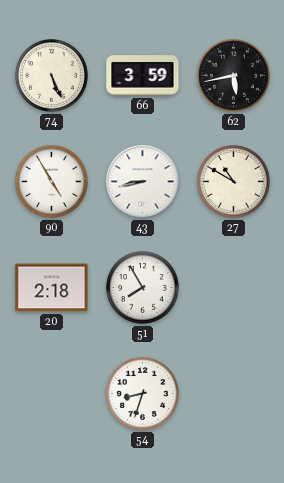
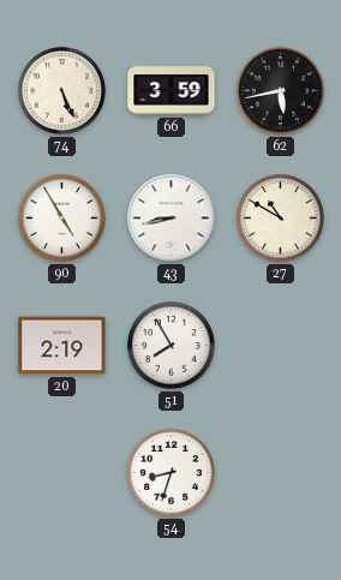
20: 2:18 -> 2:19 (62, 346)
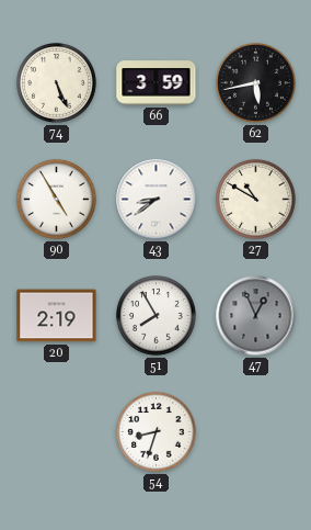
43: 8:43 -> 8:39 (157, 200)
47: none -> 12:56 (256, 316)
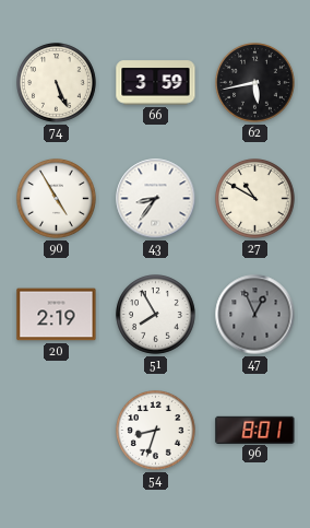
43: 8:39 -> 8:36 (156, 199)
96: none -> 8:01 (255, 430)
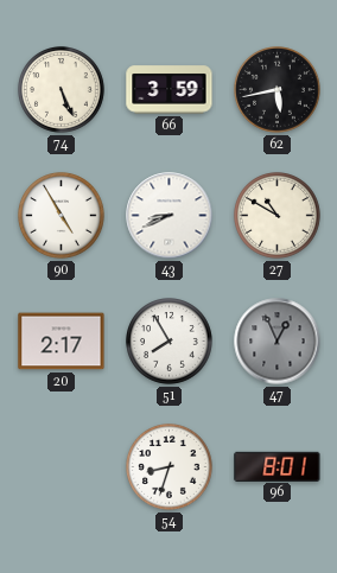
43: 8:36 -> 8:41 (170, 216)
20: 2:19 -> 2:17 (62, 342)
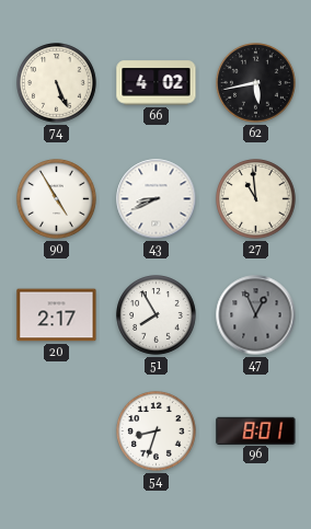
66: 3:59 -> 4:02 (157, 83)
27: 10:50 -> 10:59 (256, 199)
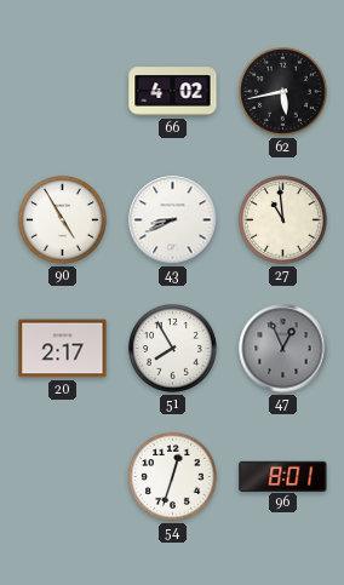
74: 5:26 -> none (57, 83)
54: 8:33 -> 12:33 (173, 477)
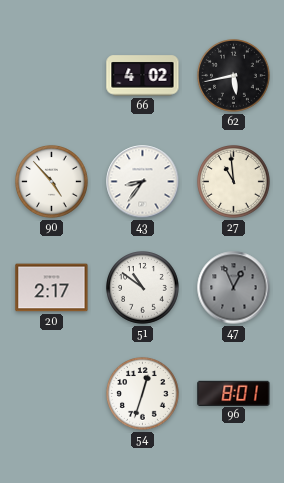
90: 4:55 -> 4:53 (52, 182)
43: 8:41 -> 8:36 (143, 182)
51: 7:55 -> 10:51 (143, 288)
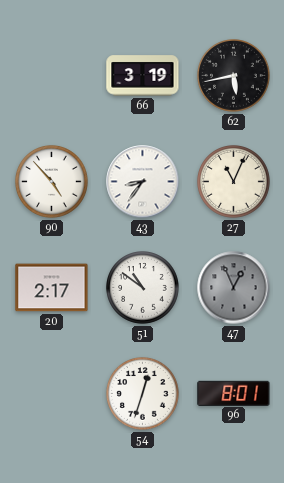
66: 4:02 -> 3:19 (143, 76)
27: 10:59 -> 11:04 (234, 182)
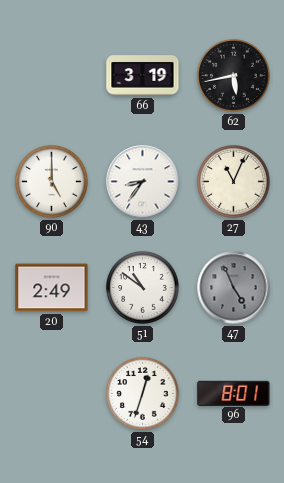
90: 4:53 -> 5:00 (52, 182)
20: 2:17 -> 2:49 (52, 288)
47: 12:56 -> 4:56 (234, 288)
